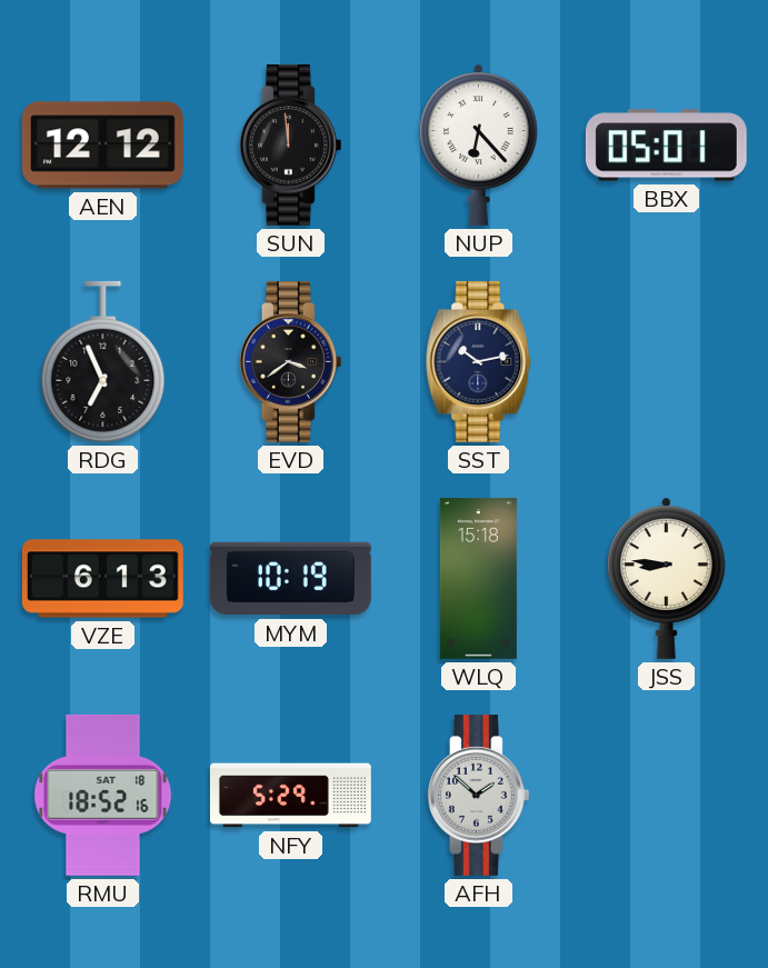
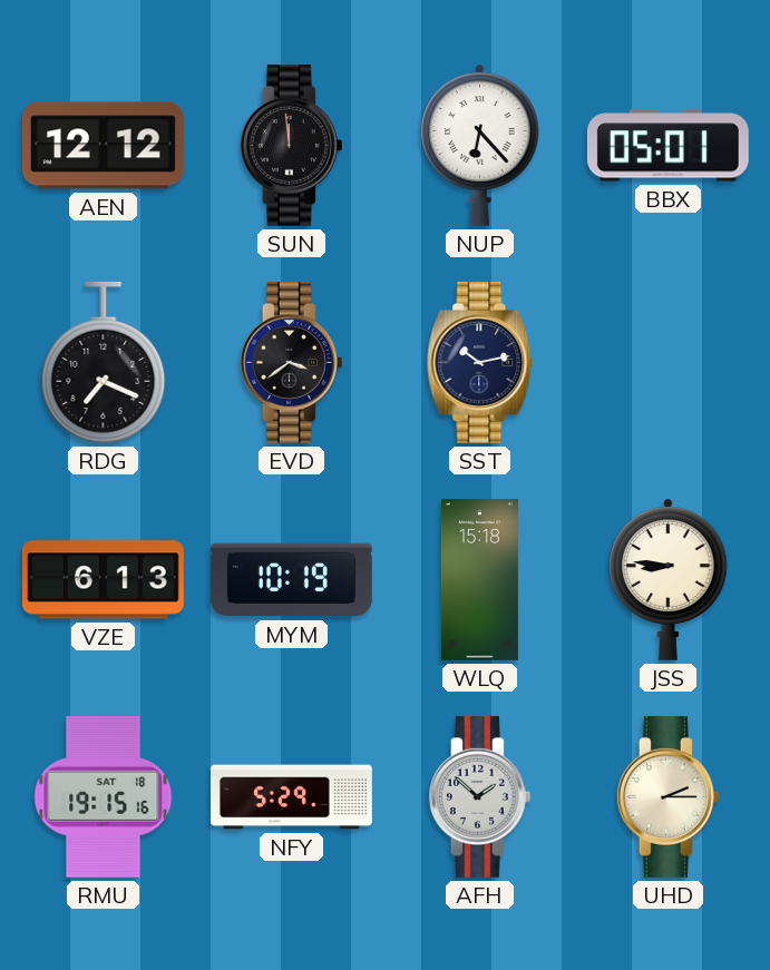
RDG: 6:56 -> 7:19 (104, 362)
RMU: 18:52 -> 19:15 (104, 796)
UHD: none -> 2:15 (667, 796)
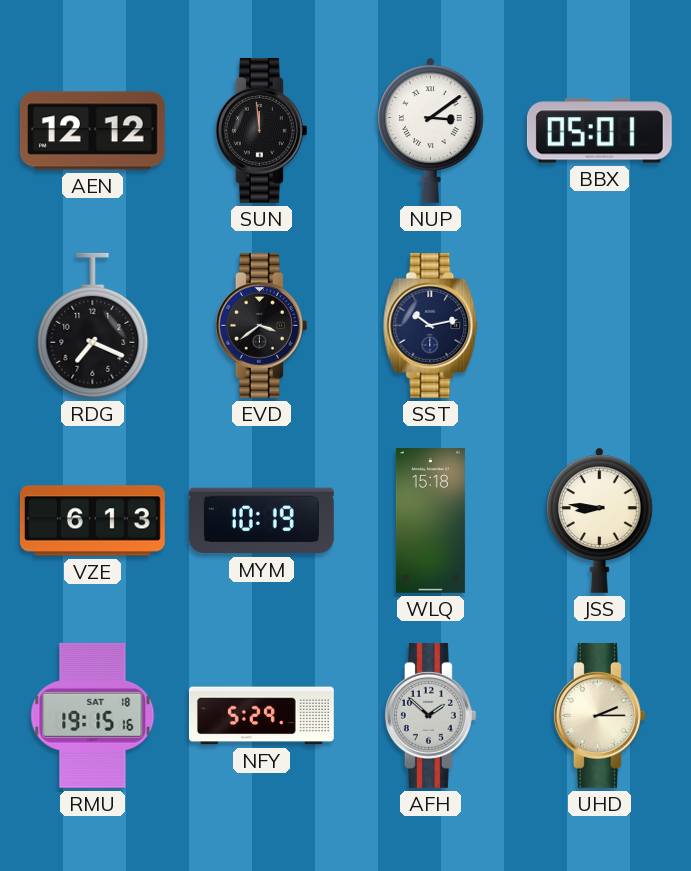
NUP: 6:23 -> 3:09 (431, 130)
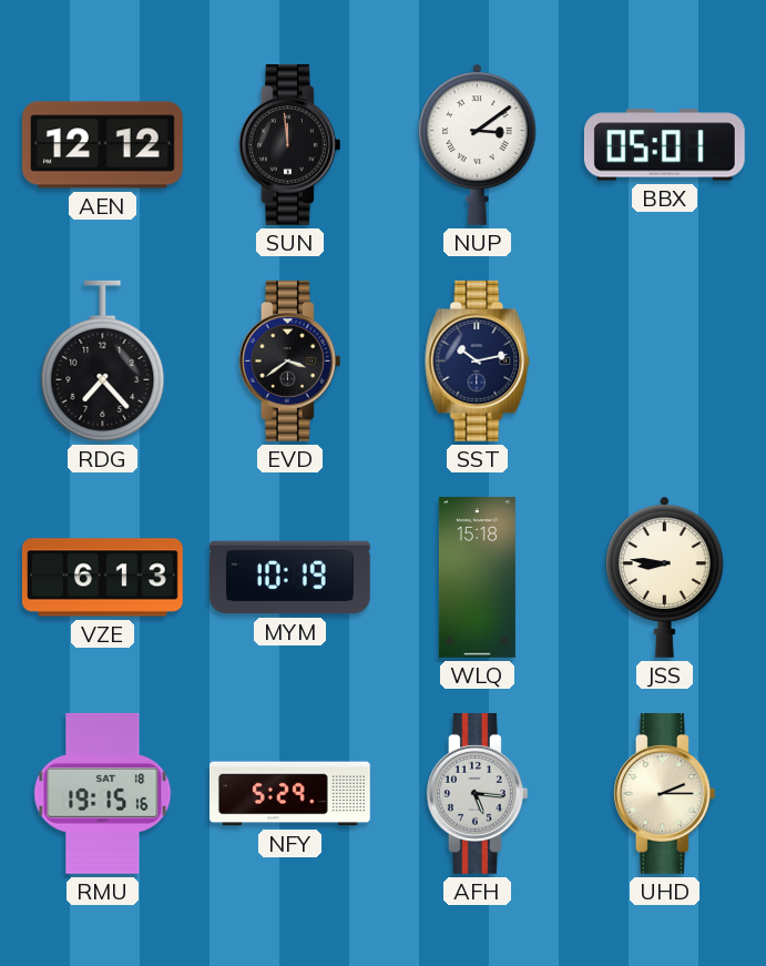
RDG: 7:19 -> 7:23 (103, 360)
AFH: 1:52 -> 5:16 (477, 793)
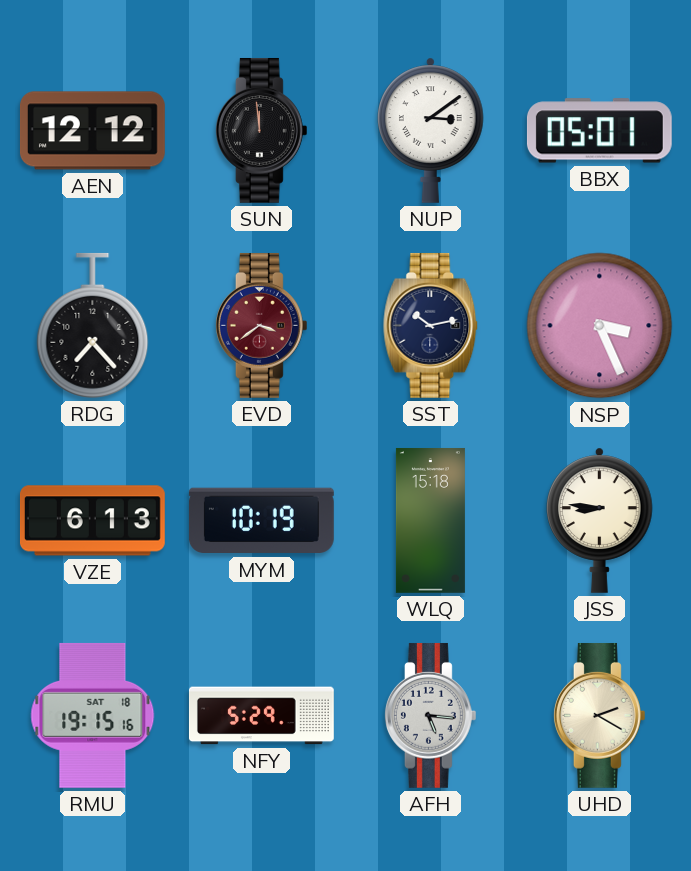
EVD dial: black -> burgundy (261, 325)
NSP: none -> 3:26 (600, 326)
UHD: 2:15 -> 2:20 (599, 715)
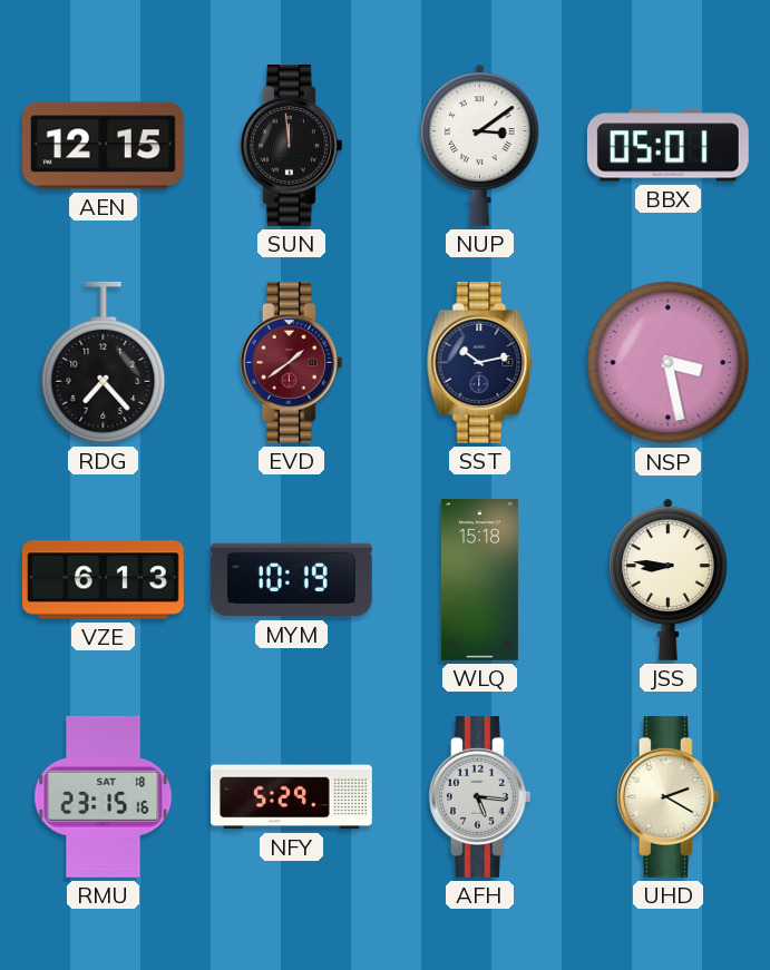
AEN: 12:12 -> 12:15 (103, 146)
EVD: 3:39 -> 1:39 (291, 362)
NSP: 3:26 -> 3:28 (669, 363)
RMU: 19:15 -> 23:15 (104, 796)
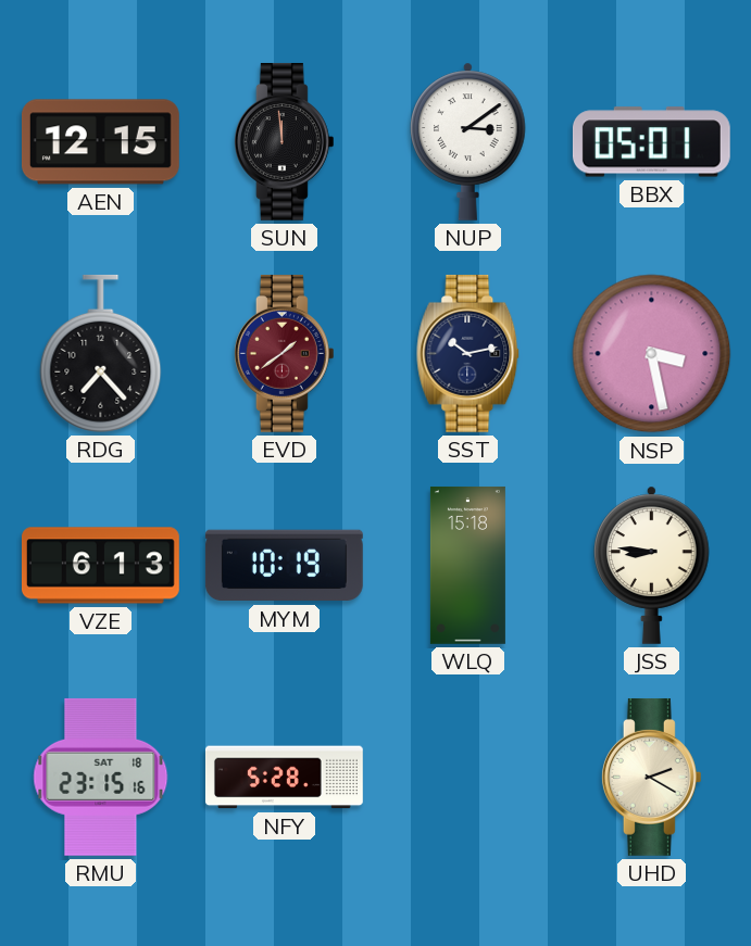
NFY: 5:29 -> 5:28 (284, 778)
AFH: 5:16 -> none (479, 796)
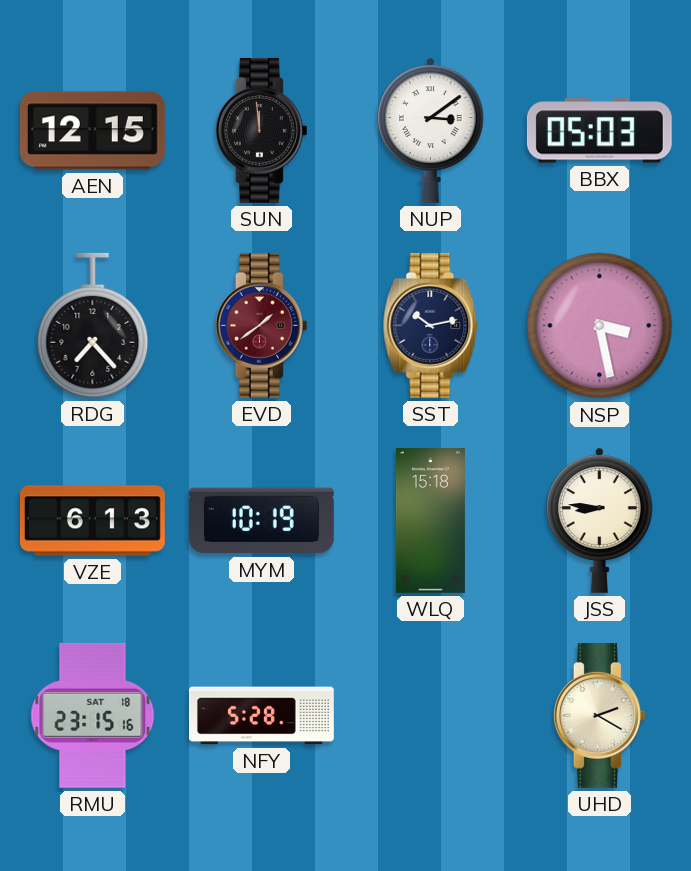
BBX: 05:01 -> 05:03 (599, 131)
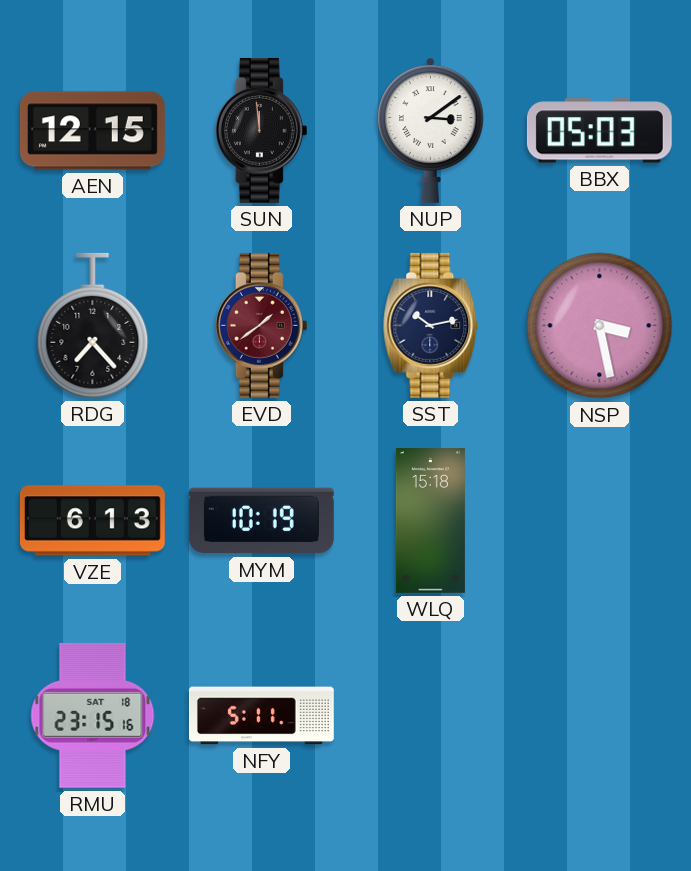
JSS: 8:46 -> none (600, 520)
NFY: 5:28 -> 5:11 (261, 716)
UHD: 2:20 -> none (599, 715)
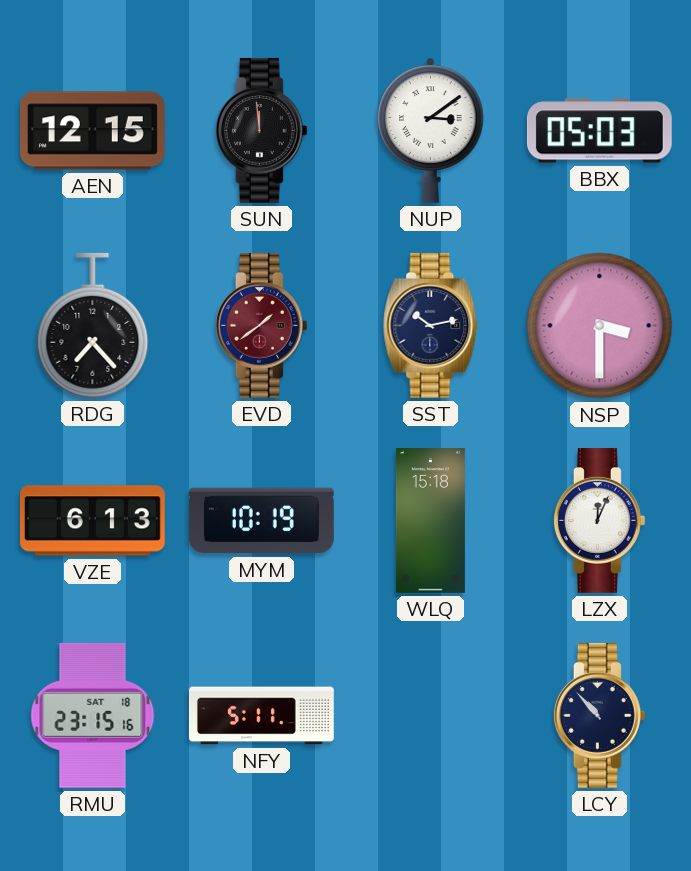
NSP: 3:28 -> 3:30 (600, 326)
LZX: none -> 12:04 (599, 520)
LCY: none -> 10:53 (599, 715)
